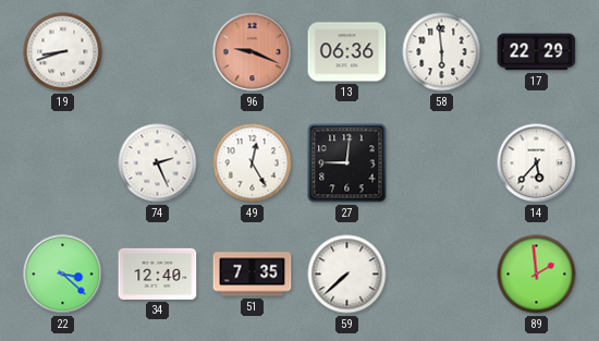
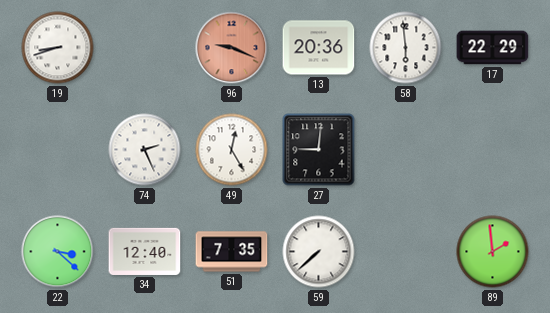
13: 06:36 -> 20:36 (319, 48)
14: 5:37 -> none (537, 163)
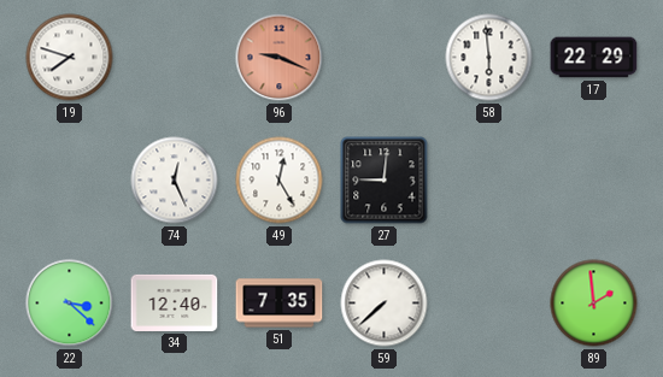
19: 8:42 -> 7:48 (70, 58)
13: 20:36 -> none (319, 48)
74: 2:26 -> 12:26 (175, 181)
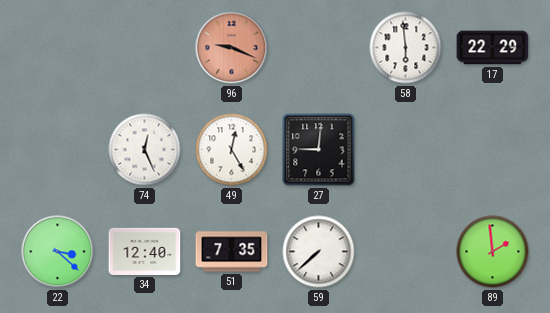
19: 7:48 -> none (70, 58)
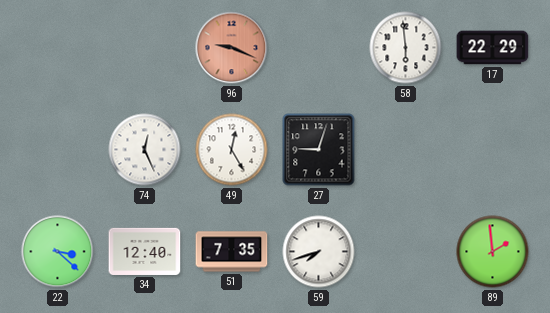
27: 9:01 -> 9:03 (319, 150)
59: 7:38 -> 7:42 (319, 252)
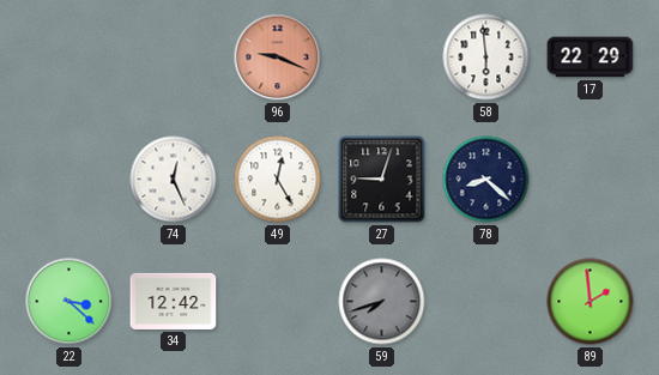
78: none -> 8:22 (486, 180)
34: 12:40 -> 12:42 (174, 301)
51: 7:35 -> none (232, 252)
59 dial: white -> grey (382, 302)
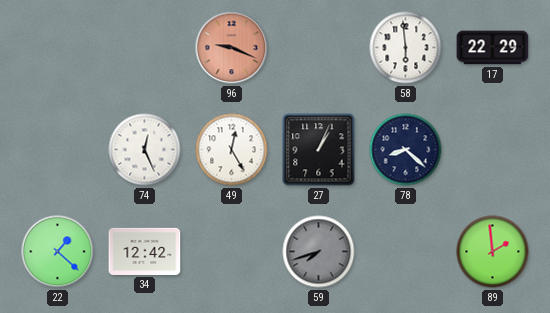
27: 9:03 -> 1:04 (319, 150)
22: 3:22 -> 1:22 (58, 252)
